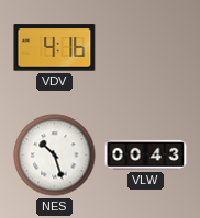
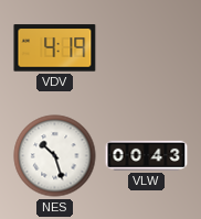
VDV: 4:16 -> 4:19 (55, 48)
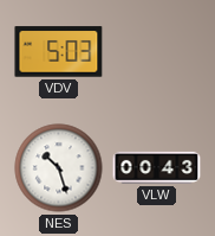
VDV: 4:19 -> 5:03 (59, 52)
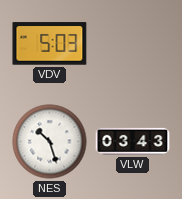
VLW: 00:43 -> 03:43 (133, 141)
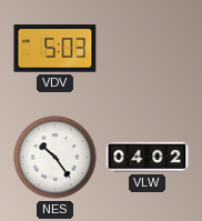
NES: 10:27 -> 10:24 (55, 158)
VLW: 03:43 -> 04:02 (148, 157)
